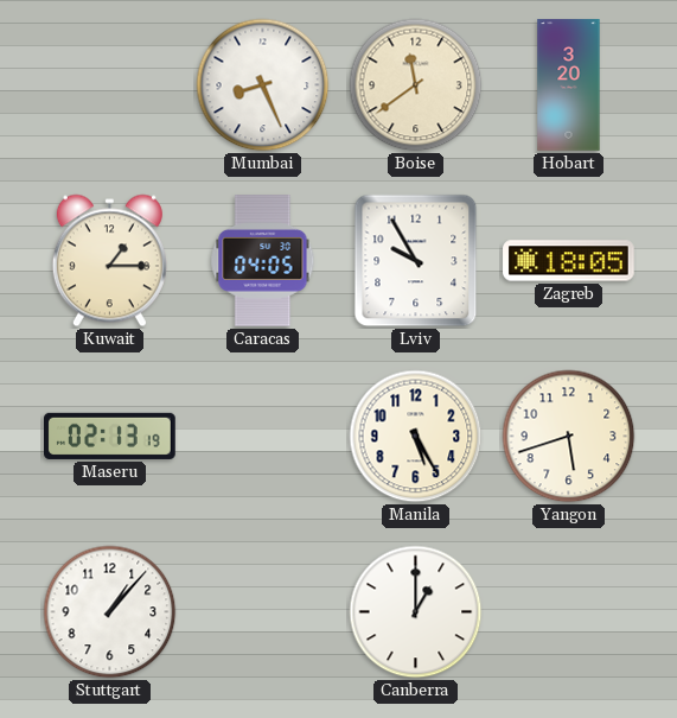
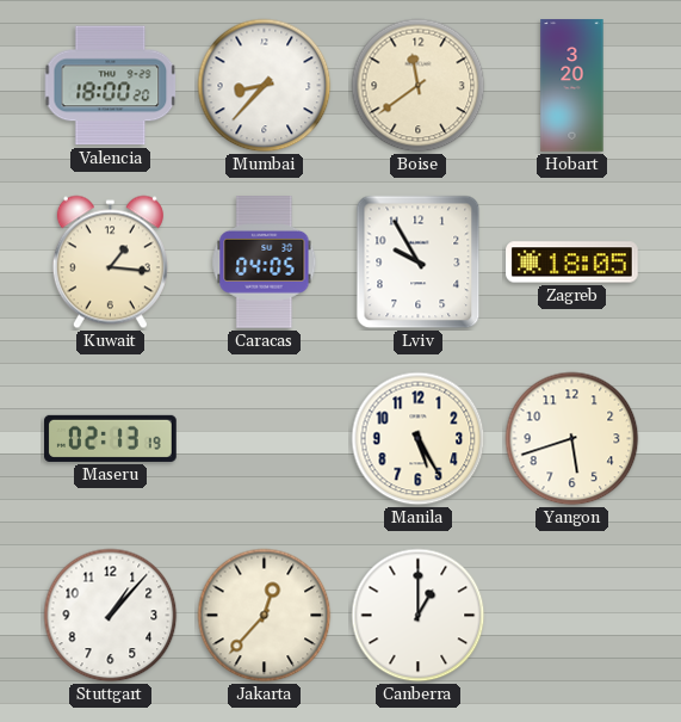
Valencia: none -> 18:00 (111, 86)
Mumbai: 8:26 -> 8:37 (265, 86)
Kuwait: 1:15 -> 1:16 (110, 263)
Jakarta: none -> 12:37 (265, 616)
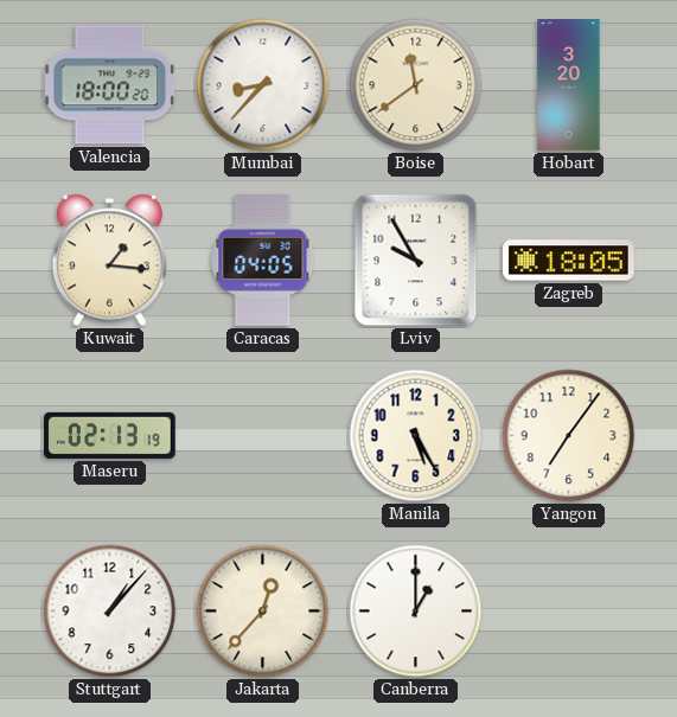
Yangon: 5:42 -> 7:06 (569, 436)
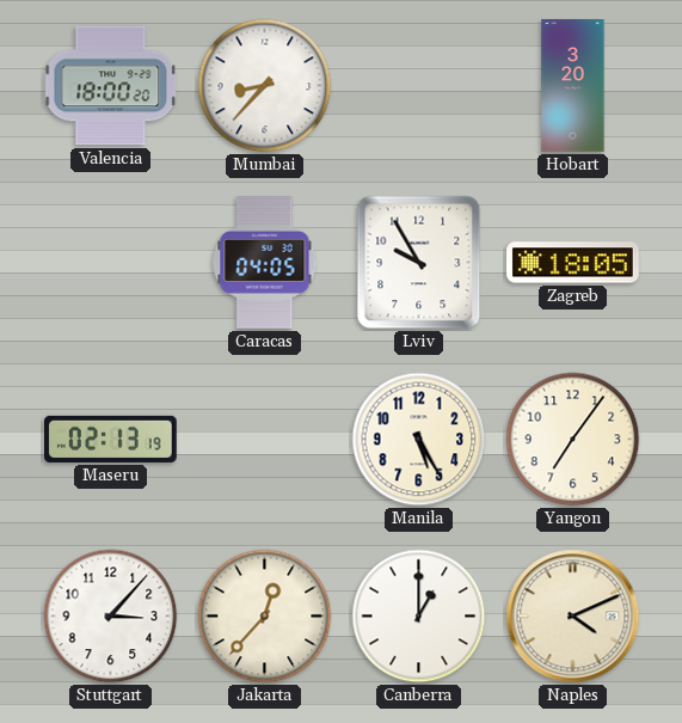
Boise: 11:39 -> none (416, 85)
Kuwait: 1:16 -> none (109, 261)
Stuttgart: 1:07 -> 3:07 (111, 617)
Naples: none -> 4:11 (573, 617)
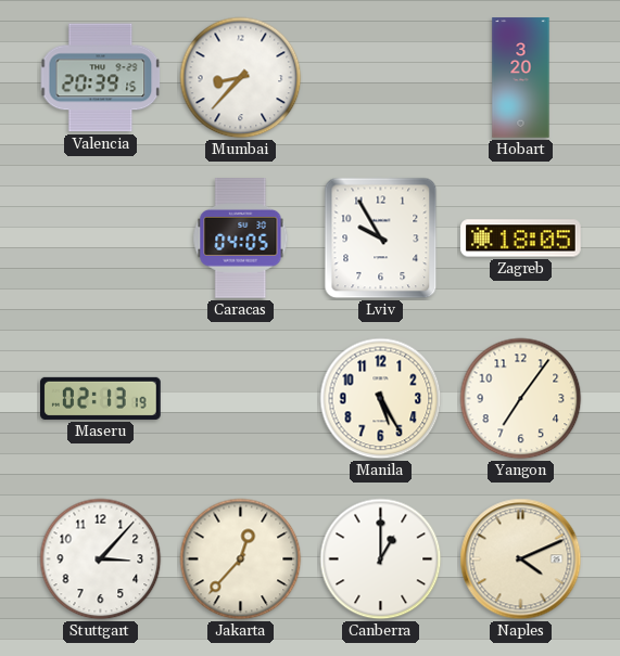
Valencia: 18:00 -> 20:39 (101, 78)
